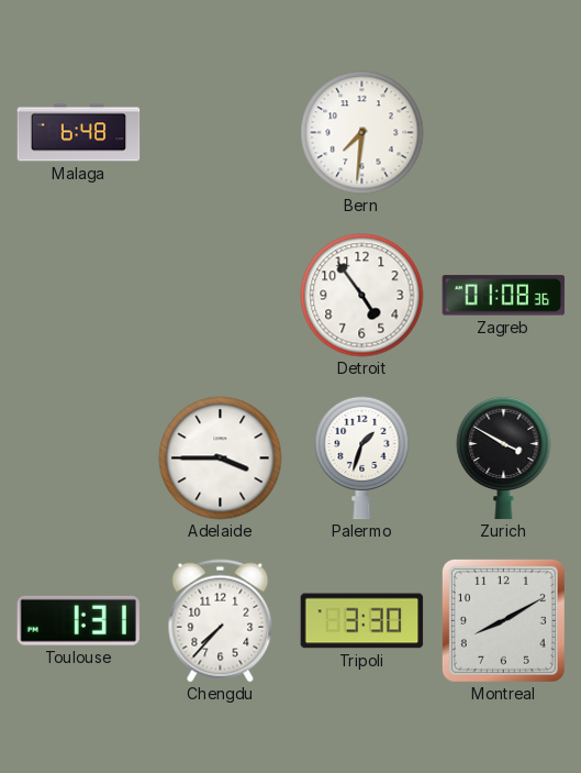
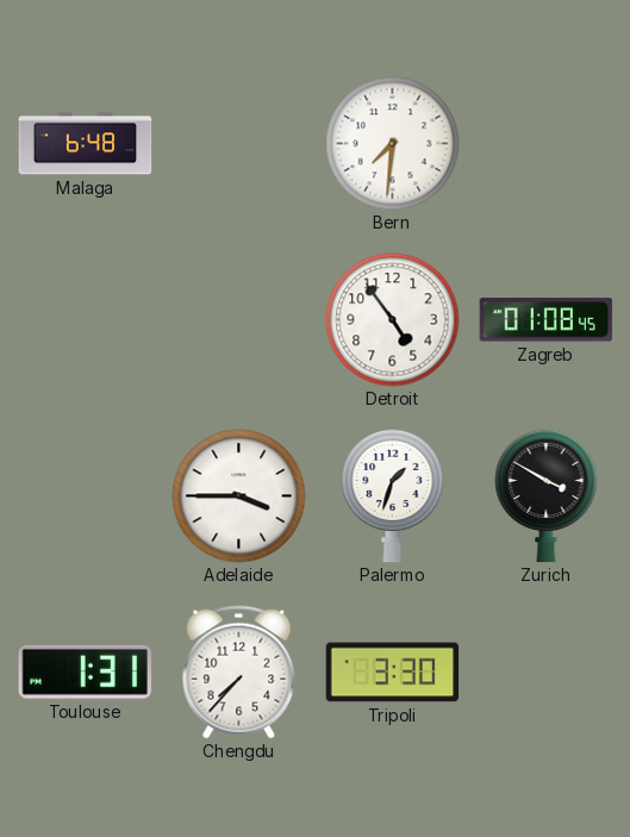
Zagreb: 01:08:36 -> 01:08:45 (547, 320)
Montreal: 8:10 -> none (503, 620)
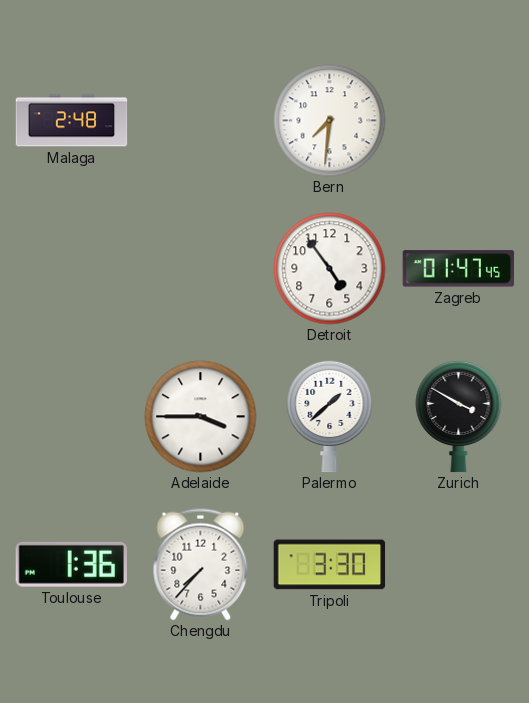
Malaga: 6:48 -> 2:48 (72, 121)
Zagreb: 01:08 -> 01:47 (459, 269)
Palermo: 1:33 -> 1:38 (330, 416)
Toulouse: 1:31 -> 1:36 (71, 564)
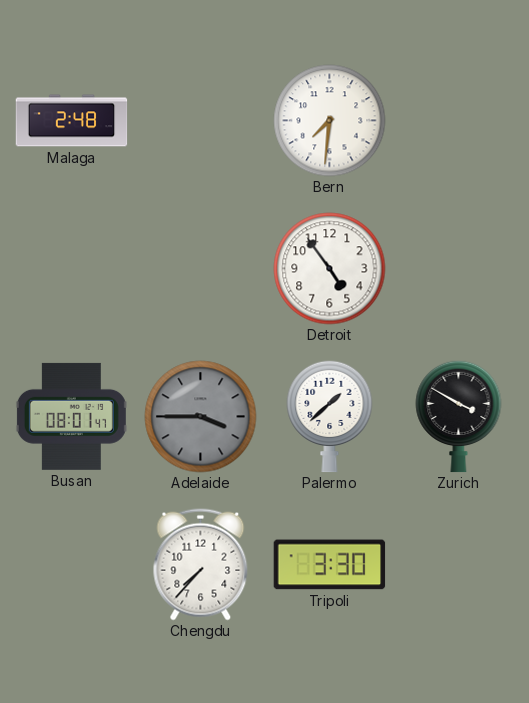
Zagreb: 01:47 -> none (459, 269)
Busan: none -> 08:01 (71, 416)
Adelaide dial: white -> grey (201, 417)
Toulouse: 1:36 -> none (71, 564)
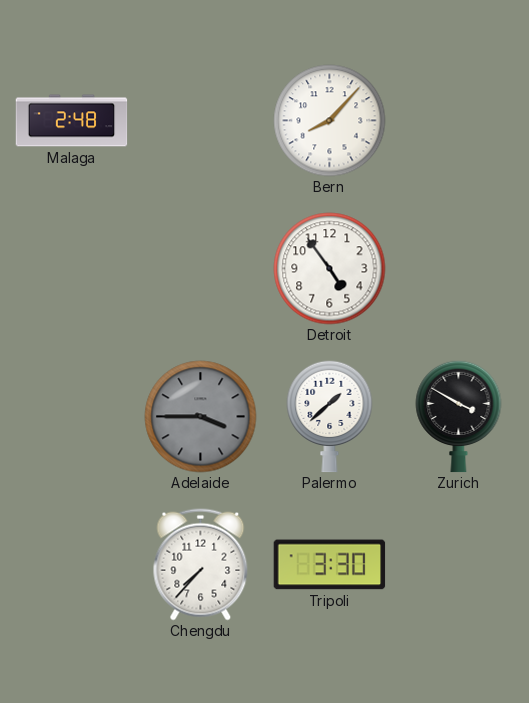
Bern: 7:31 -> 8:07 (330, 121)
Busan: 08:01 -> none (71, 416)
